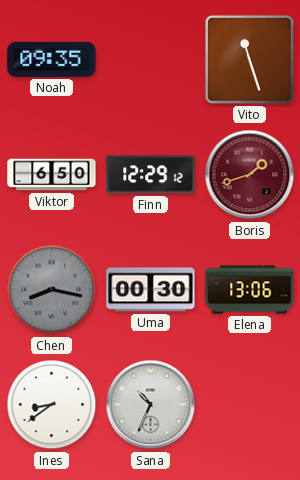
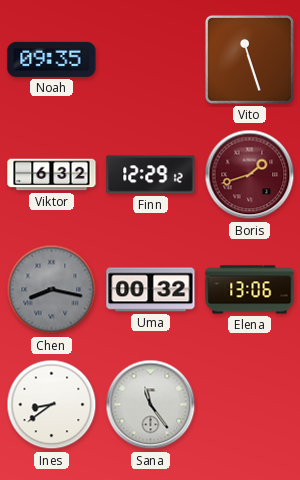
Viktor: 6:50 -> 6:32 (52, 175)
Uma: 00:30 -> 00:32 (151, 290)
Sana: 10:34 -> 11:24 (151, 405)
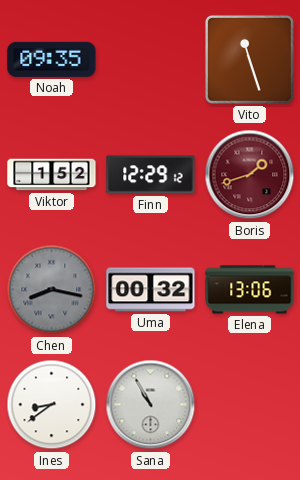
Viktor: 6:32 -> 1:52 (52, 175)
Sana: 11:24 -> 10:55 (151, 405)
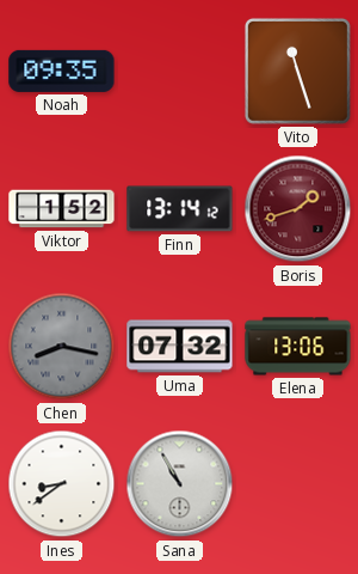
Finn: 12:29 -> 13:14 (180, 209)
Uma: 00:32 -> 07:32 (180, 347)
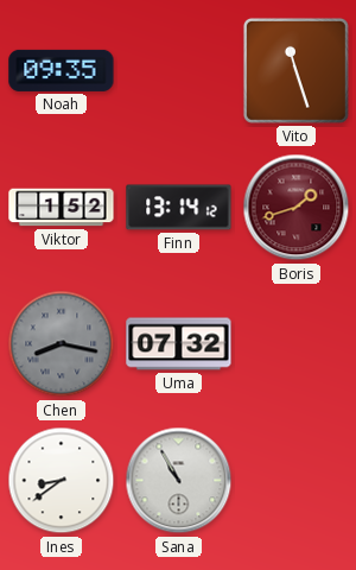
Elena: 13:06 -> none (298, 347)
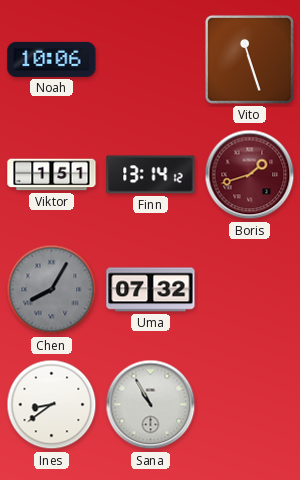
Noah: 09:35 -> 10:06 (52, 59)
Viktor: 1:52 -> 1:51 (52, 175)
Chen: 8:17 -> 8:05 (52, 290)
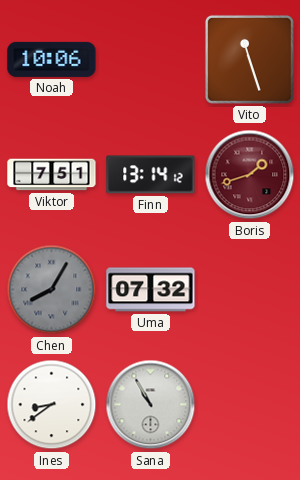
Viktor: 1:51 -> 7:51 (52, 175)
